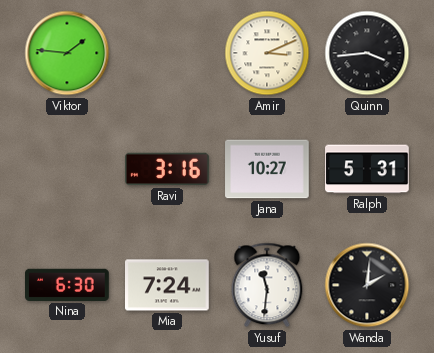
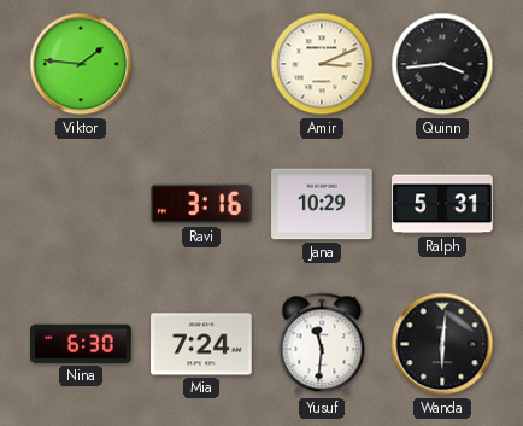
Jana: 10:27 -> 10:29 (322, 204)
Wanda: 2:01 -> 6:01 (442, 344)
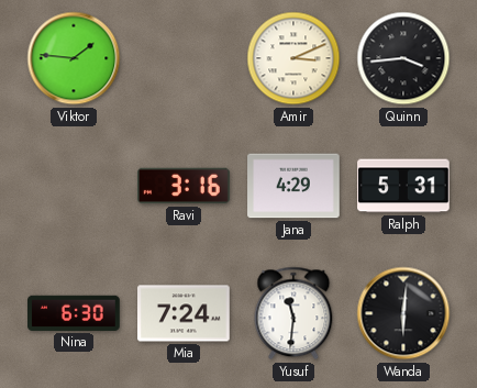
Jana: 10:29 -> 4:29 (293, 186)
